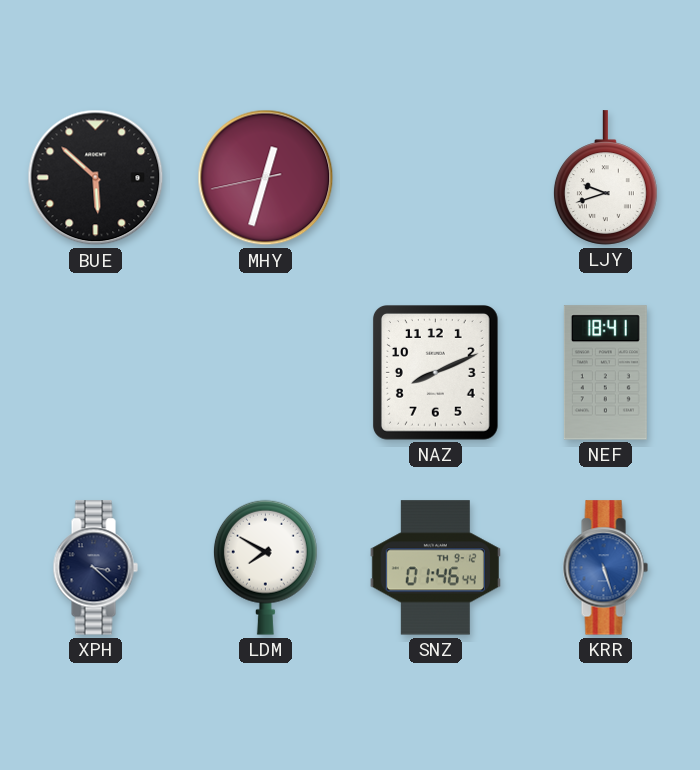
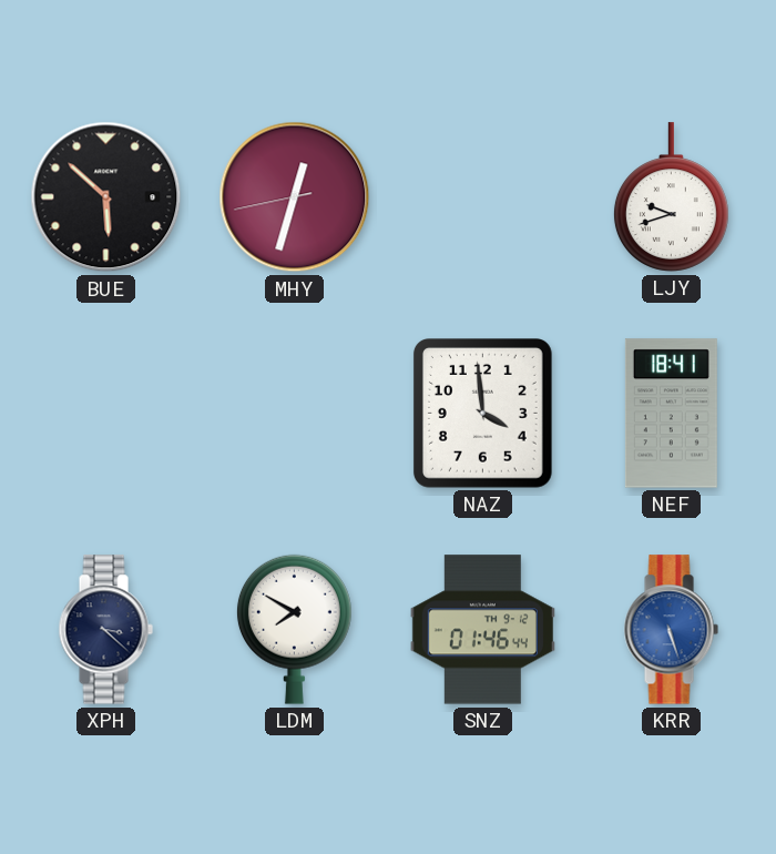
NAZ: 8:11 -> 3:59 (482, 414)
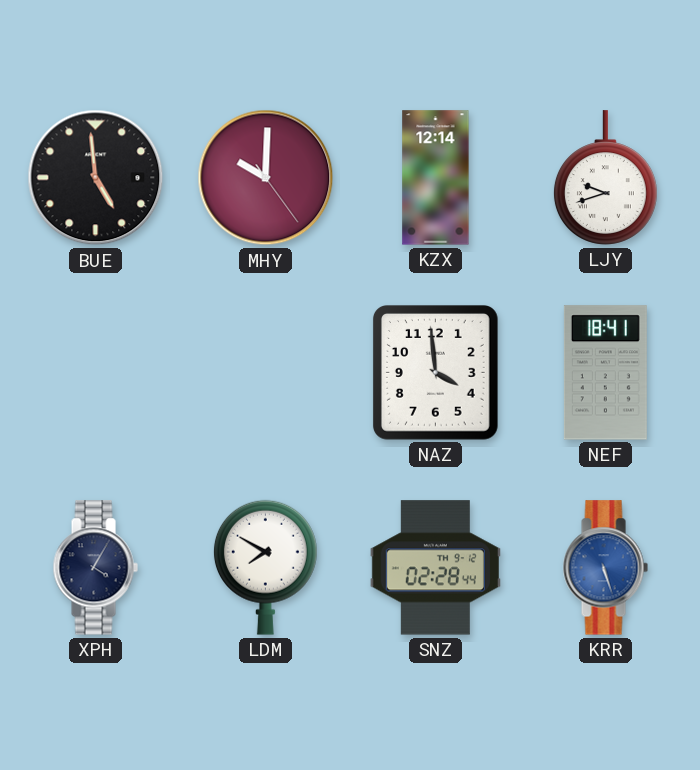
BUE: 5:52 -> 4:59 (96, 178)
MHY: 12:32 -> 10:00 (266, 178)
KZX: none -> 12:14 (436, 178)
XPH: 3:22 -> 4:05 (95, 568)
SNZ: 01:46 -> 02:28 (435, 568)
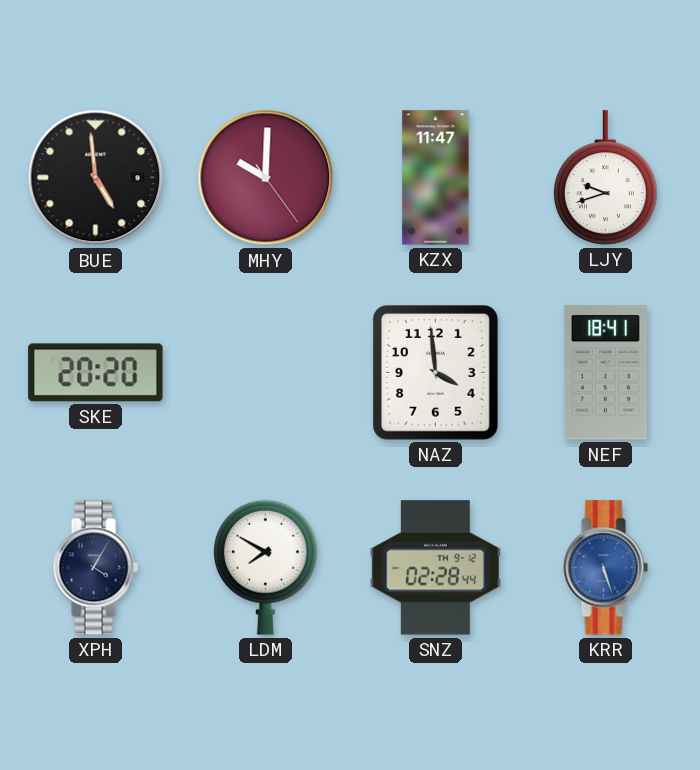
KZX: 12:14 -> 11:47 (436, 178)
SKE: none -> 20:20 (96, 373)
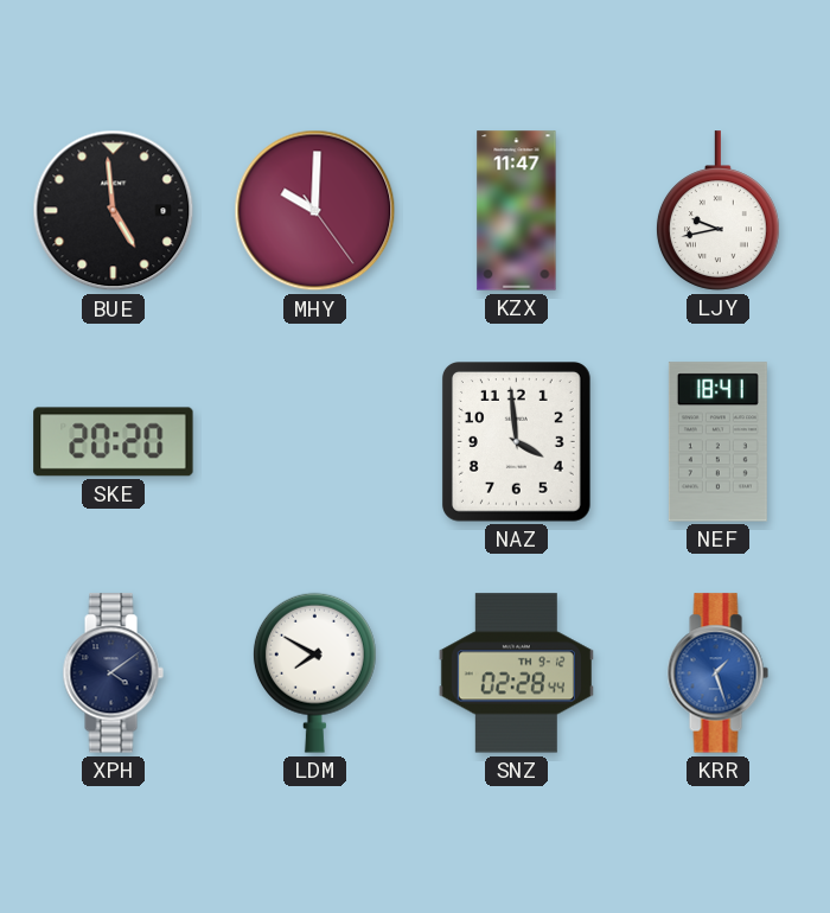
LJY: 9:42 -> 9:43 (717, 211)
XPH: 4:05 -> 4:09 (113, 673)
KRR: 5:27 -> 1:27 (717, 673)
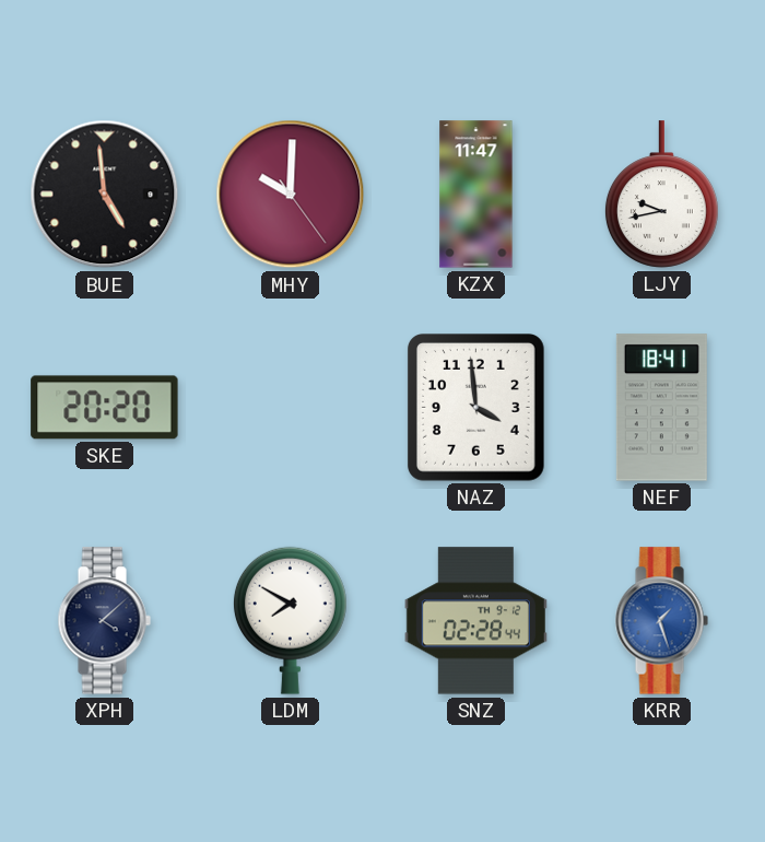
XPH: 4:09 -> 4:08 (104, 621)
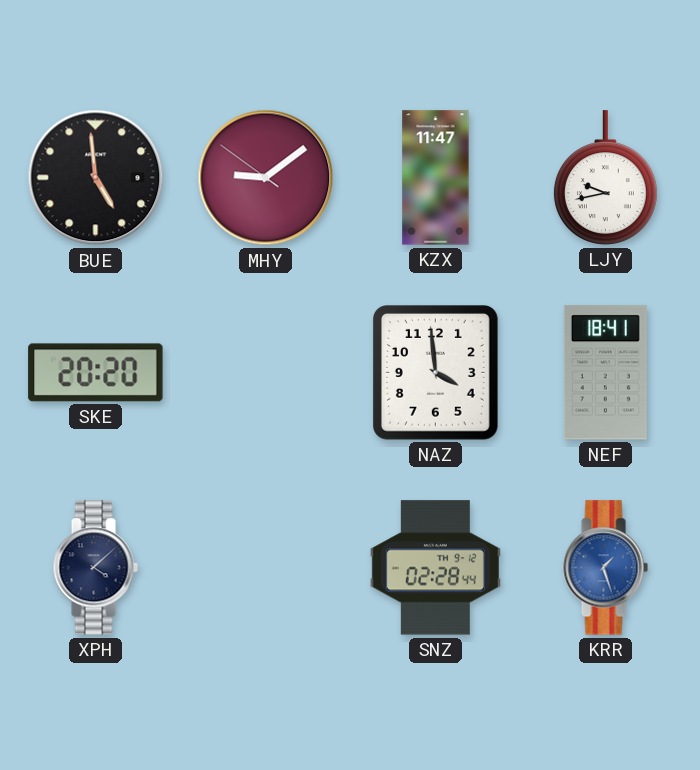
MHY: 10:00 -> 9:08 (266, 178)
LDM: 7:50 -> none (290, 620)
